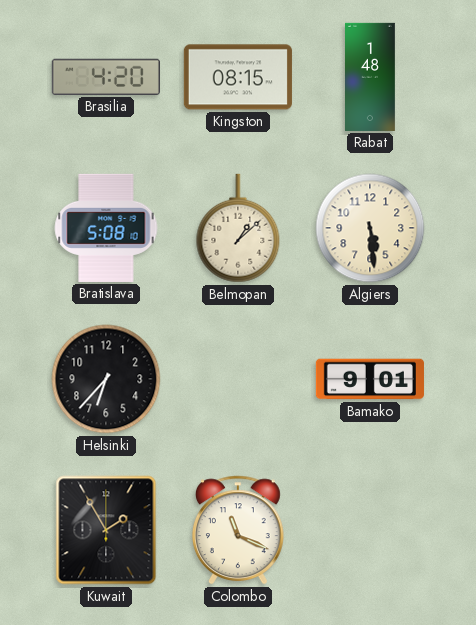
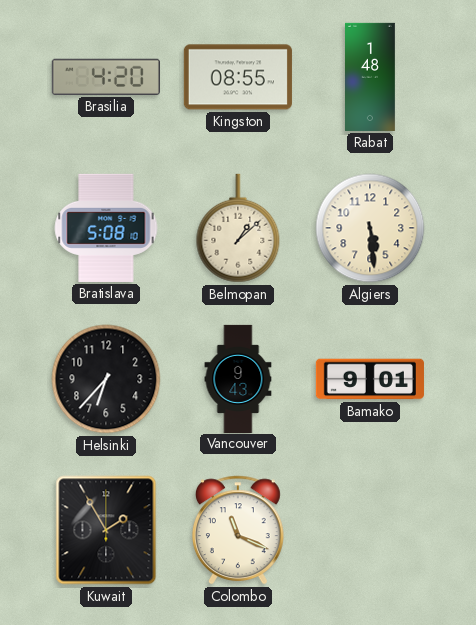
Kingston: 08:15 -> 08:55 (238, 77)
Vancouver: none -> 9:43 (238, 378)
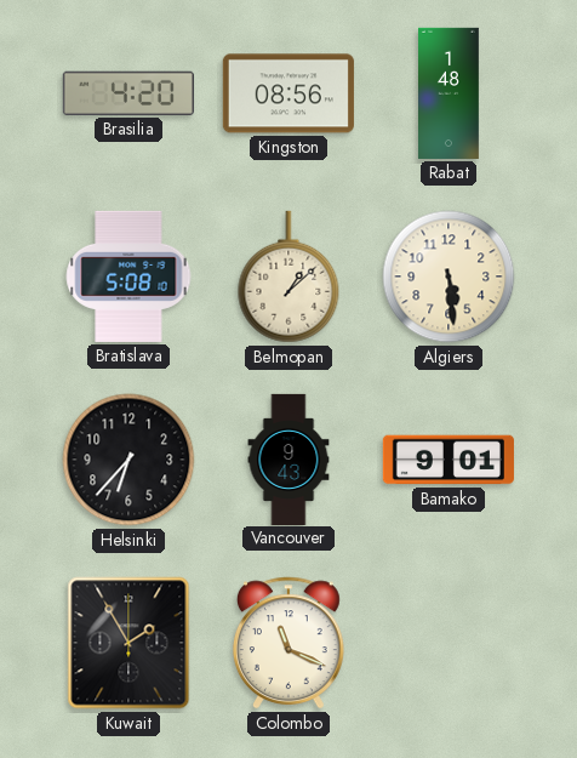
Kingston: 08:55 -> 08:56 (288, 93)
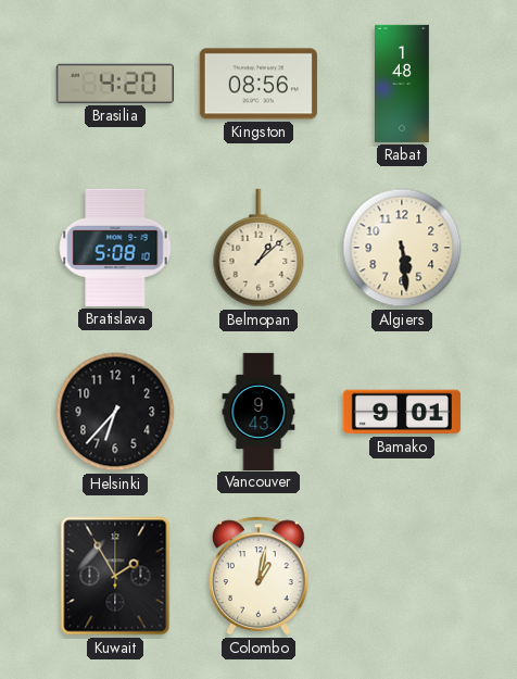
Colombo: 11:19 -> 1:02 (258, 576)
